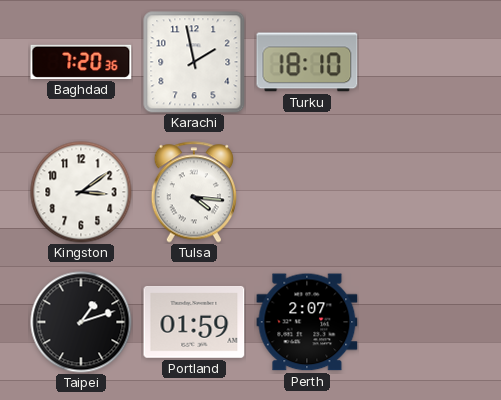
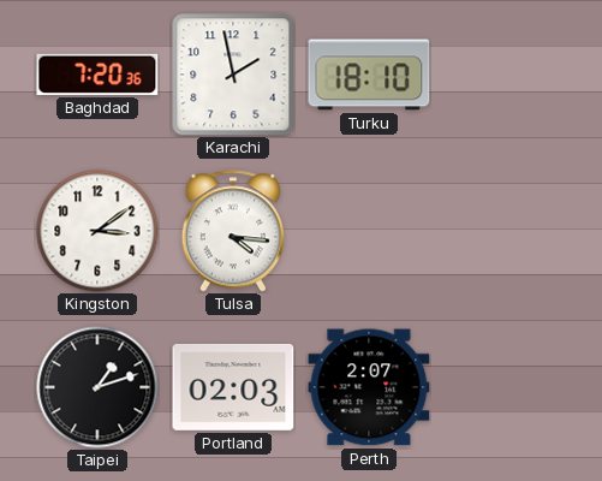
Portland: 01:59 -> 02:03 (233, 387)
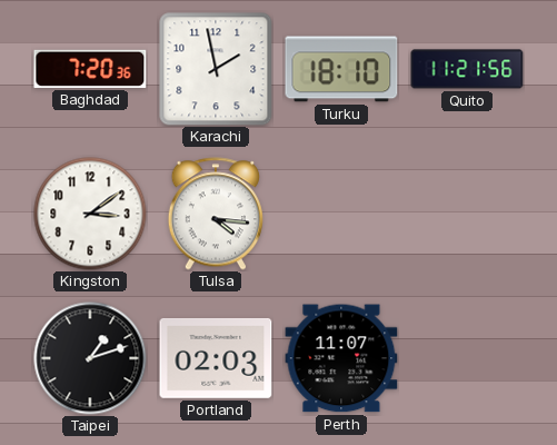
Quito: none -> 11:21 (467, 69)
Perth: 2:07 -> 11:07 (341, 358)
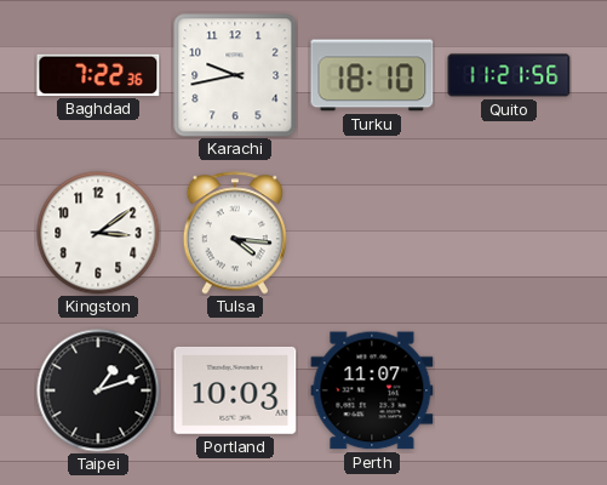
Baghdad: 7:20 -> 7:22 (98, 75)
Karachi: 1:58 -> 9:43 (235, 75)
Portland: 02:03 -> 10:03 (235, 390)
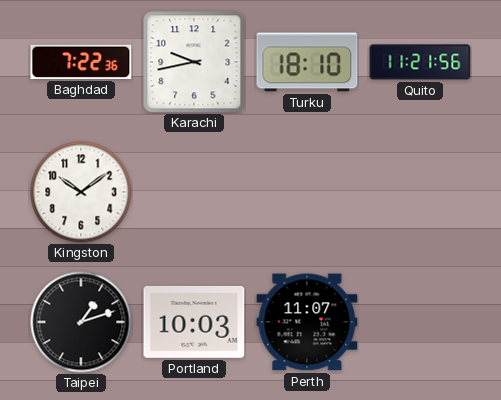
Kingston: 3:09 -> 10:09 (81, 192)
Tulsa: 4:16 -> none (234, 233)
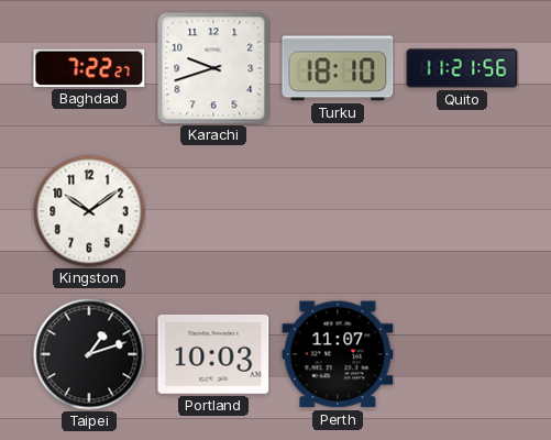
Baghdad: 7:22:36 -> 7:22:27 (89, 68)
Karachi: 9:43 -> 9:42 (213, 68)
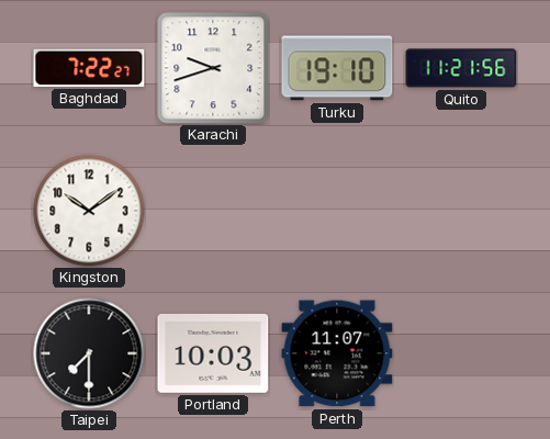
Turku: 18:10 -> 19:10 (337, 68)
Taipei: 1:12 -> 7:30 (89, 353)
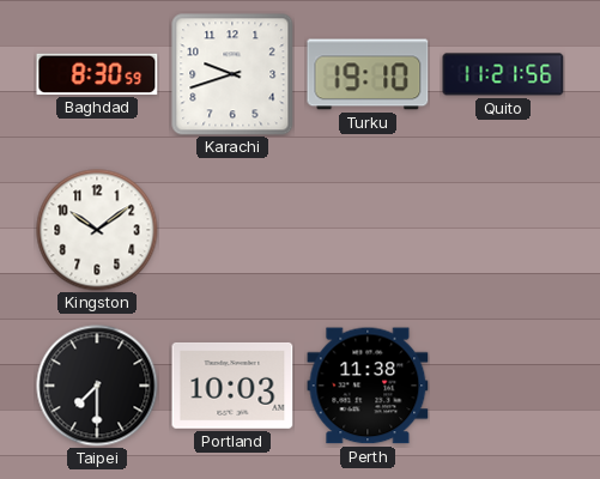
Baghdad: 7:22 -> 8:30 (97, 74)
Perth: 11:07 -> 11:38 (368, 386)
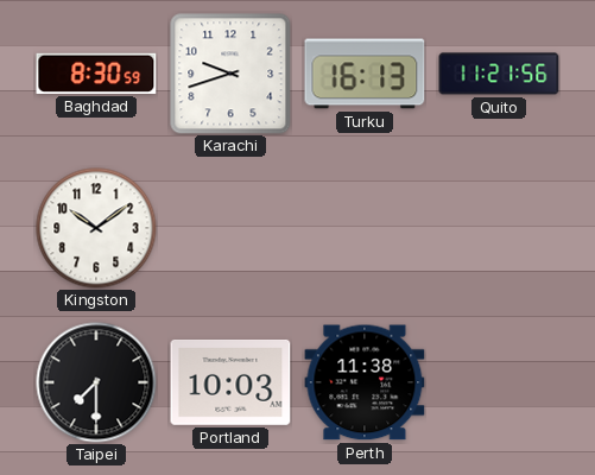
Turku: 19:10 -> 16:13 (365, 74)
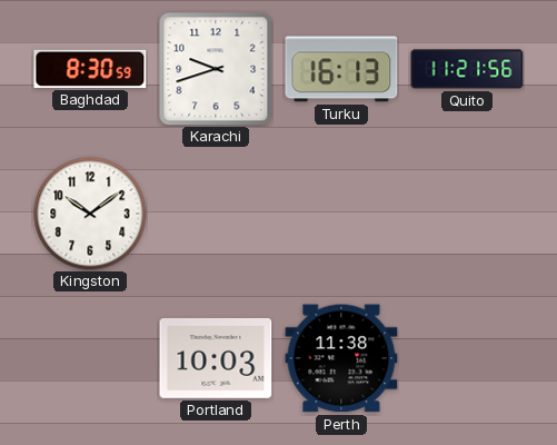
Taipei: 7:30 -> none (96, 382)
